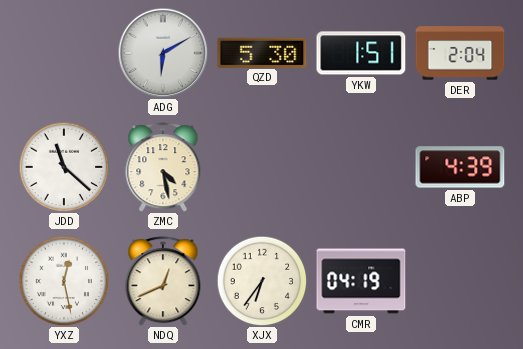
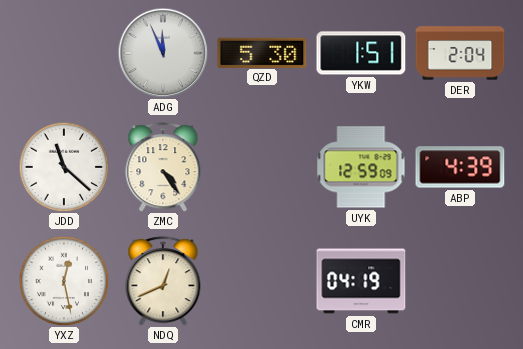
ADG: 6:10 -> 11:56 (163, 53)
ZMC: 4:28 -> 4:24 (163, 167)
UYK: none -> 12:59 (361, 167)
XJX: 6:36 -> none (262, 281)
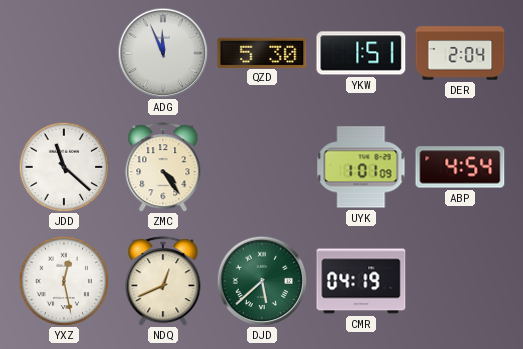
UYK: 12:59 -> 1:01 (361, 167)
ABP: 4:39 -> 4:54 (460, 167)
DJD: none -> 5:38 (262, 281)
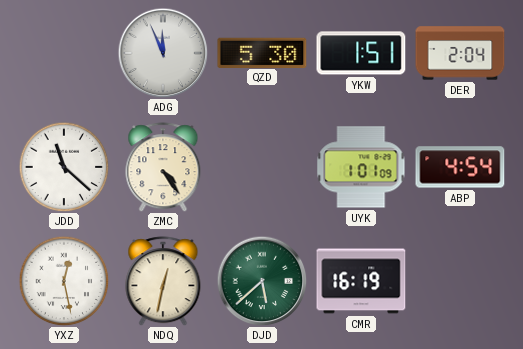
NDQ: 12:41 -> 12:32 (163, 281)
CMR: 04:19 -> 16:19 (361, 281)
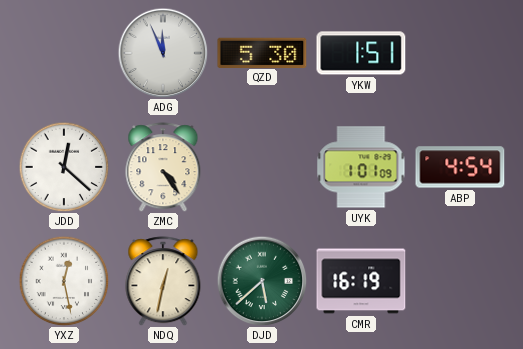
DER: 2:04 -> none (460, 53)
JDD: 11:22 -> 12:22 (64, 167)
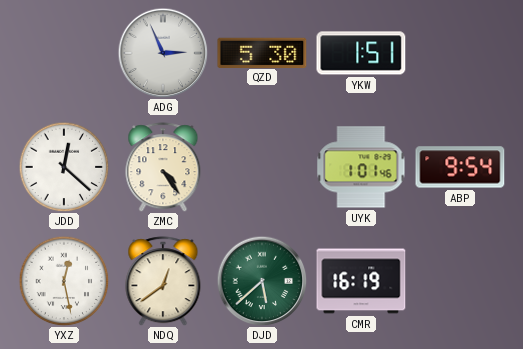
ADG: 11:56 -> 2:56 (163, 53)
UYK: 1:01:09 -> 1:01:46 (361, 167)
ABP: 4:54 -> 9:54 (460, 167)
NDQ: 12:32 -> 12:39 (163, 281)
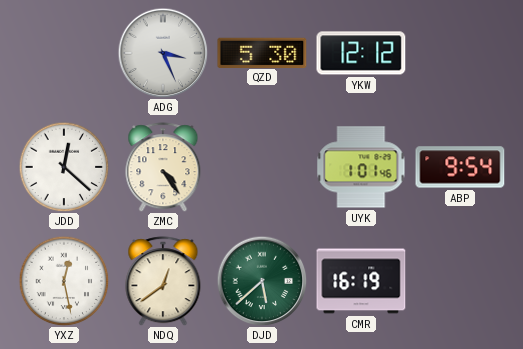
ADG: 2:56 -> 3:26 (163, 53)
YKW: 1:51 -> 12:12 (361, 53)
